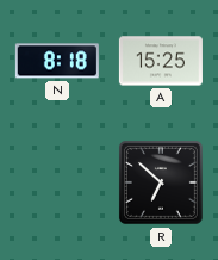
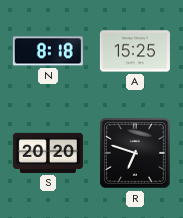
S: none -> 20:20 (48, 153)
R: 6:52 -> 6:48 (135, 153)
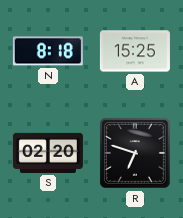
S: 20:20 -> 02:20 (48, 153)
